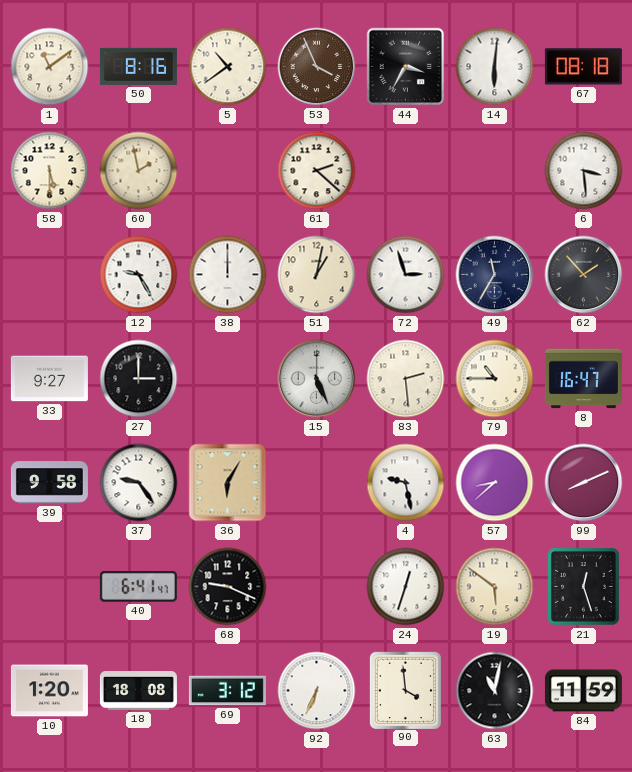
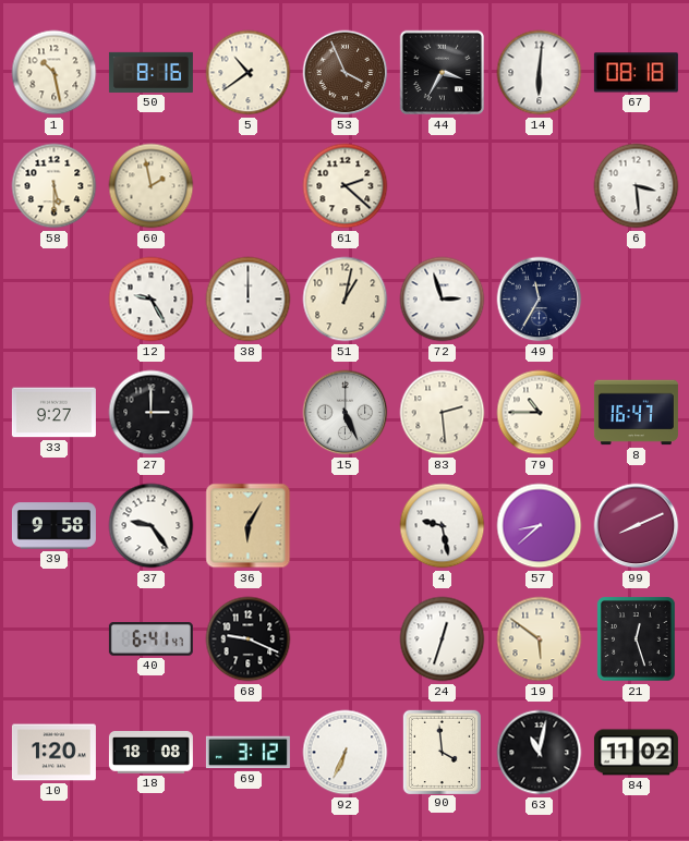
1: 11:09 -> 10:28 (55, 73)
62: 1:53 -> none (584, 275)
84: 11:59 -> 11:02 (636, 753)
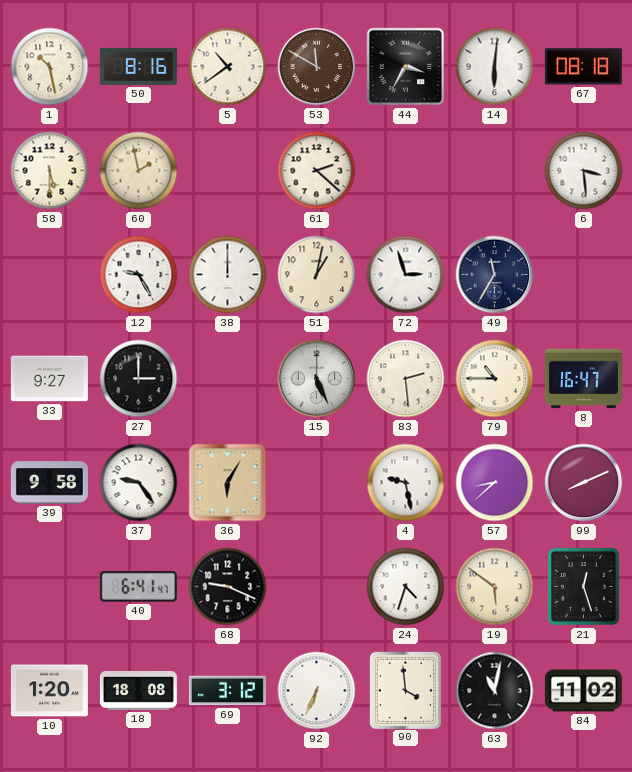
53: 3:56 -> 11:50 (317, 67)
24: 12:33 -> 4:33 (406, 587)
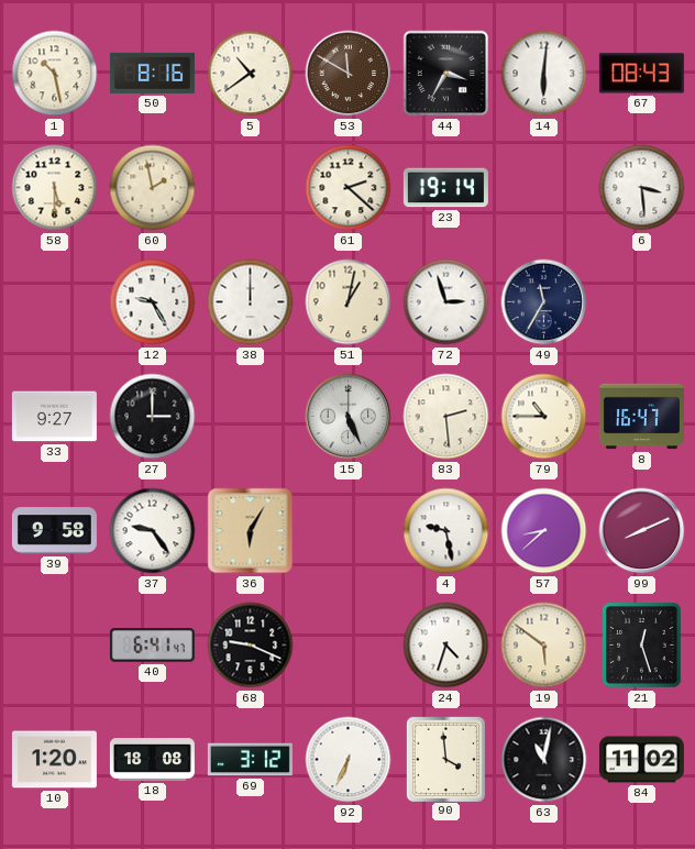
67: 08:18 -> 08:43 (641, 74)
23: none -> 19:14 (445, 188)
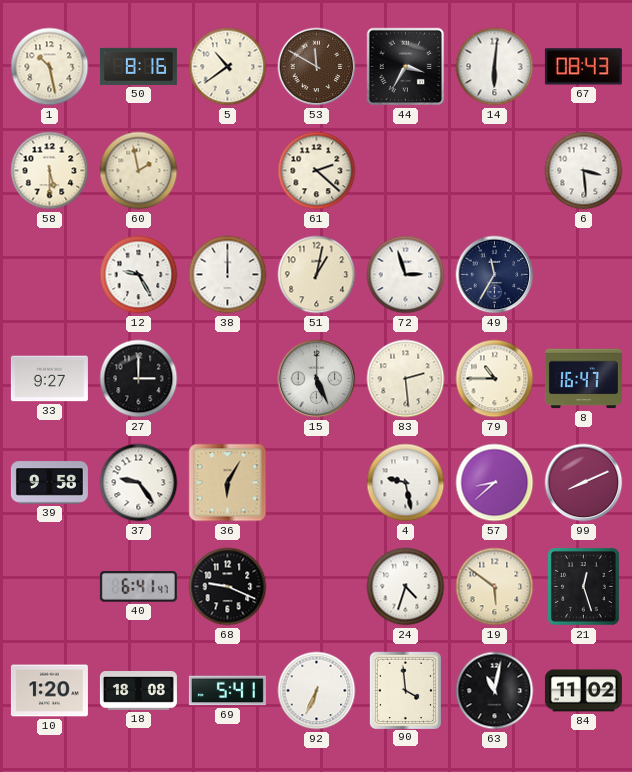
23: 19:14 -> none (445, 188)
69: 3:12 -> 5:41 (227, 691)
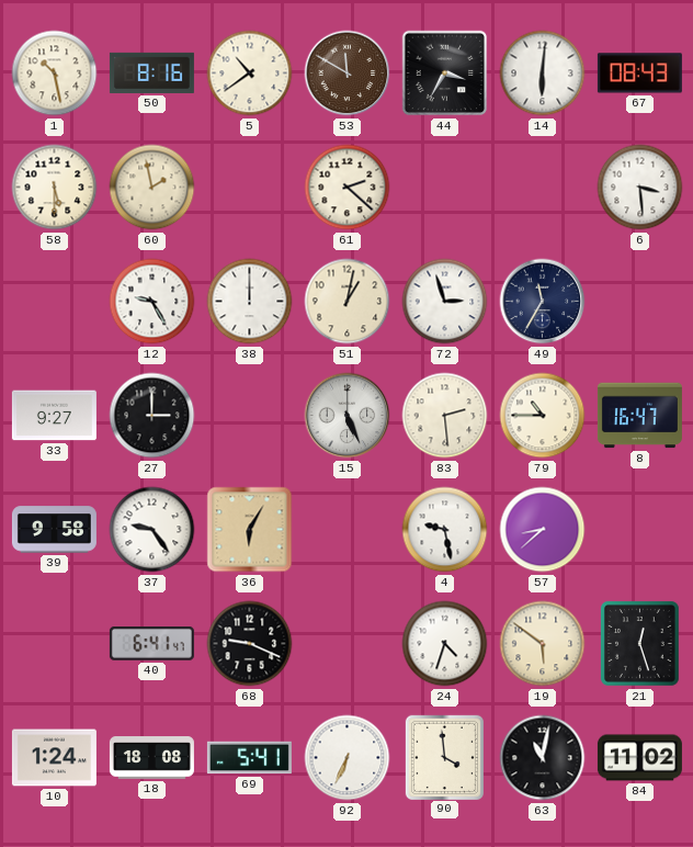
99: 8:11 -> none (584, 483)
10: 1:20 -> 1:24 (54, 758)
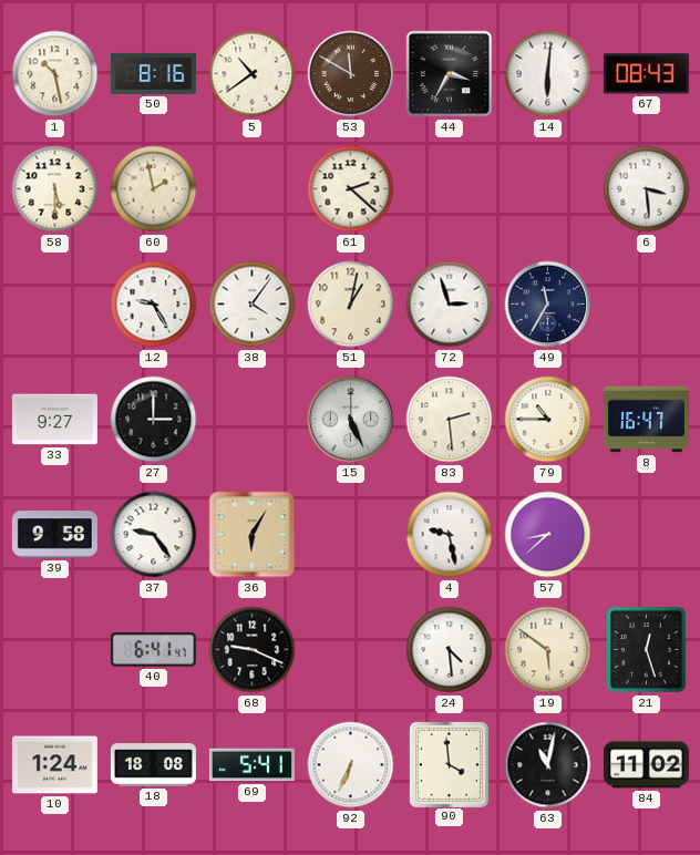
38: 12:00 -> 4:06 (253, 305)
24: 4:33 -> 4:29 (450, 650)
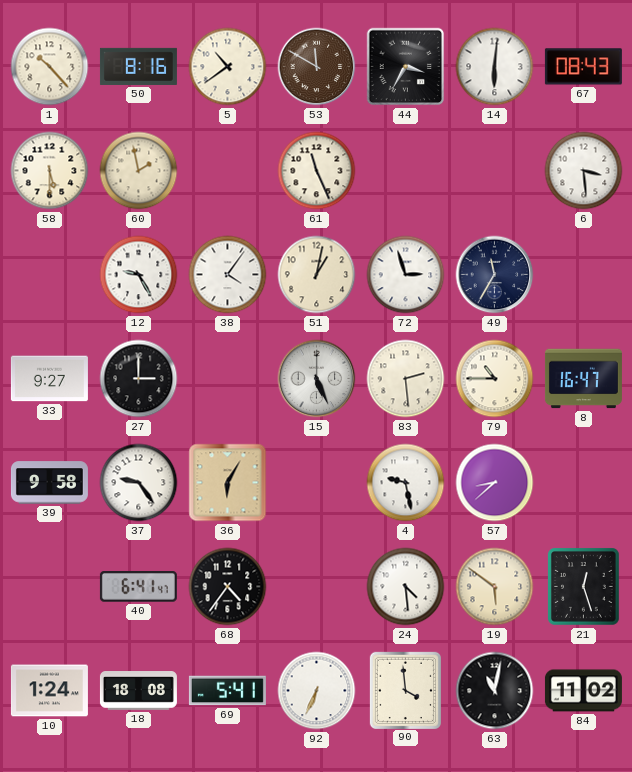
1: 10:28 -> 10:23 (50, 67)
61: 2:22 -> 11:26 (317, 171)
68: 9:19 -> 4:36 (228, 587)
